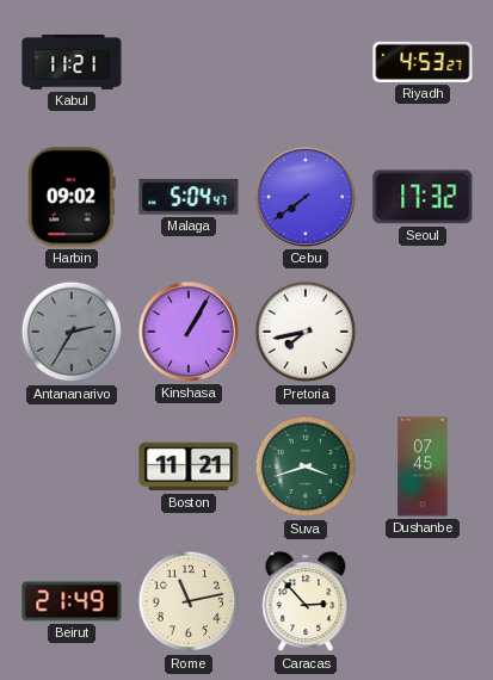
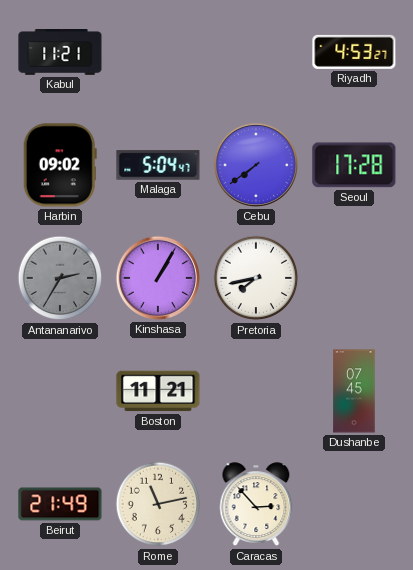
Seoul: 17:32 -> 17:28 (354, 165)
Suva: 3:42 -> none (306, 466)
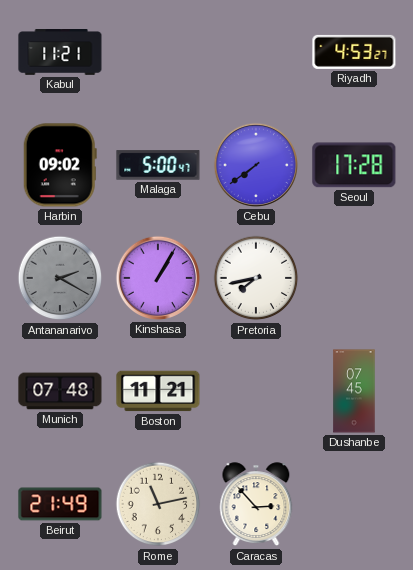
Malaga: 5:04 -> 5:00 (158, 165)
Antananarivo: 2:35 -> 2:20 (60, 278)
Munich: none -> 07:48 (60, 391)
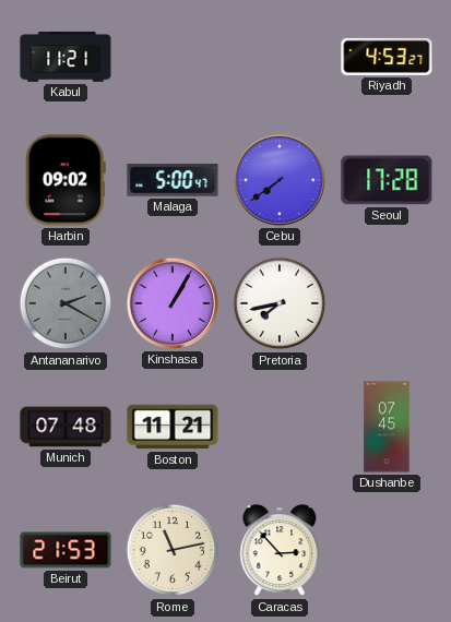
Beirut: 21:49 -> 21:53 (66, 550)
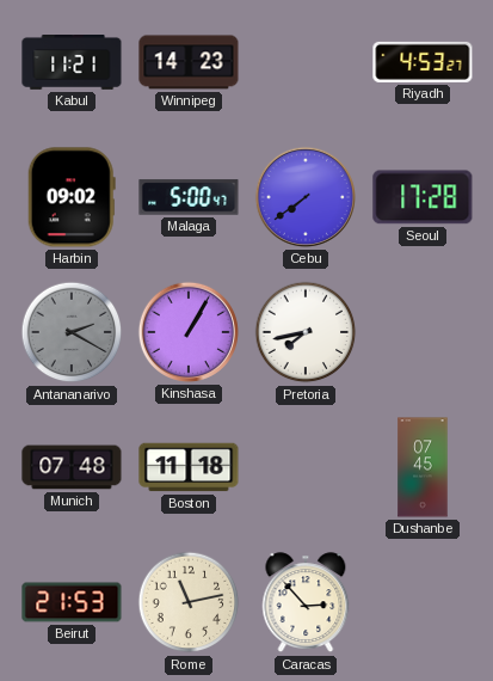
Winnipeg: none -> 14:23 (189, 62)
Boston: 11:21 -> 11:18 (189, 467)
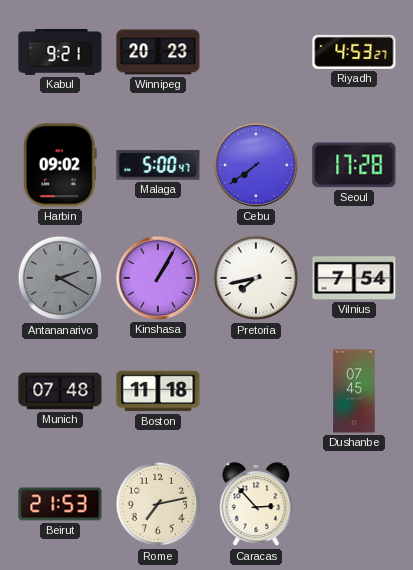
Kabul: 11:21 -> 9:21 (60, 52)
Winnipeg: 14:23 -> 20:23 (158, 52)
Vilnius: none -> 7:54 (354, 278)
Rome: 11:13 -> 7:13 (158, 504)
